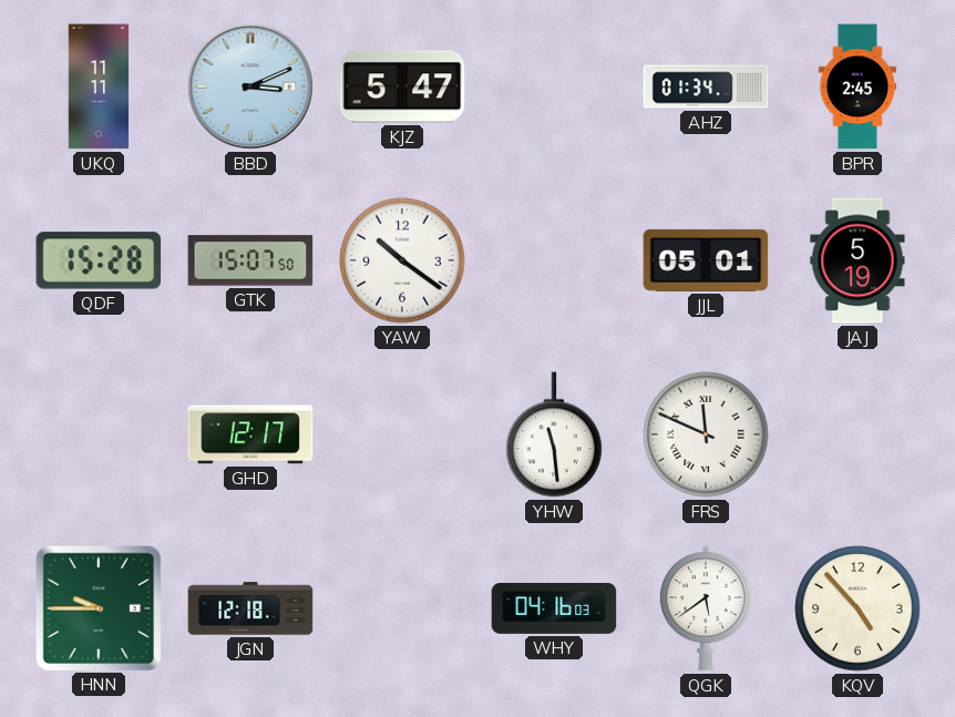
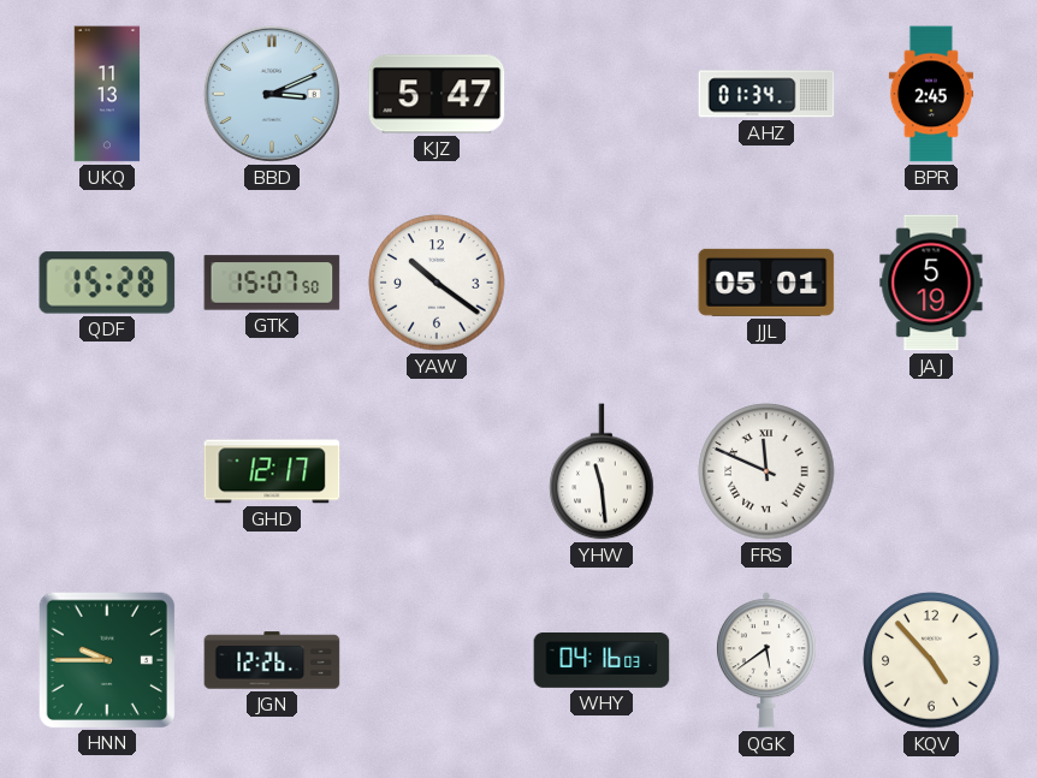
UKQ: 11:11 -> 11:13 (107, 94)
JGN: 12:18 -> 12:26 (272, 660)
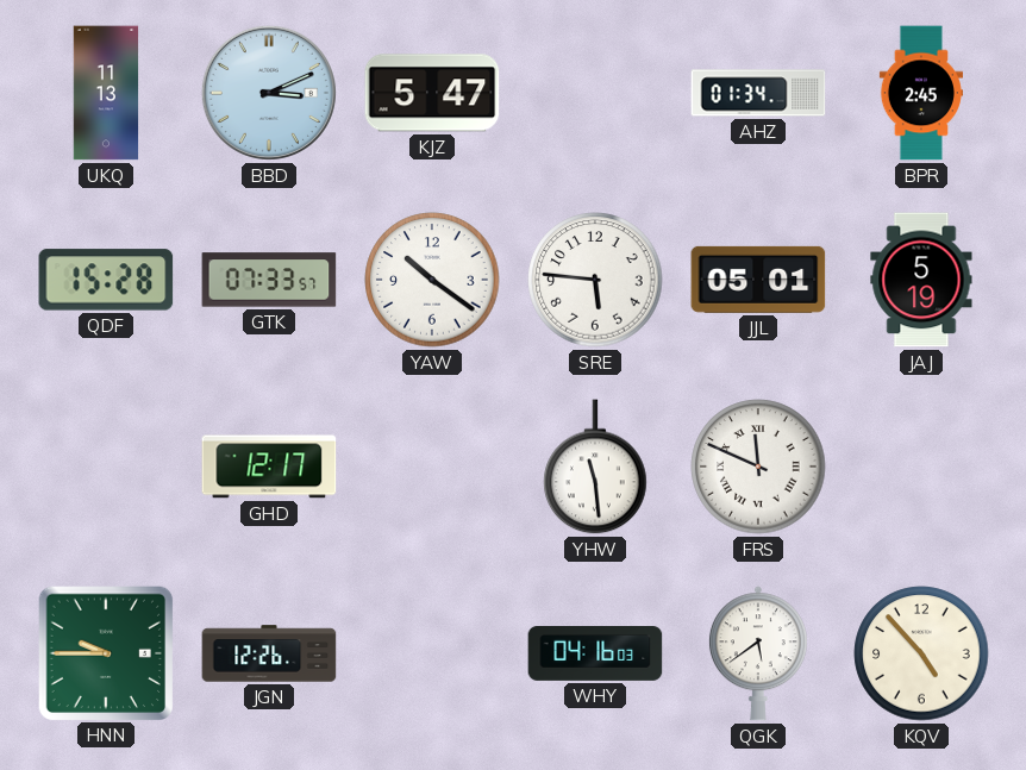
GTK: 15:07 -> 07:33 (269, 280)
SRE: none -> 5:46 (595, 280)
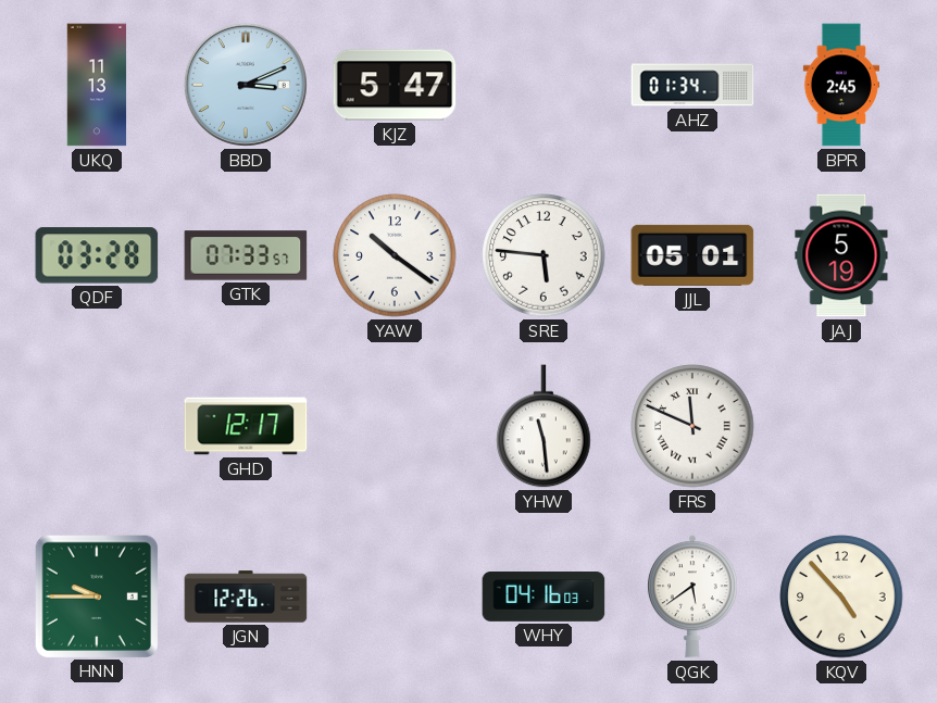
QDF: 15:28 -> 03:28 (97, 255)
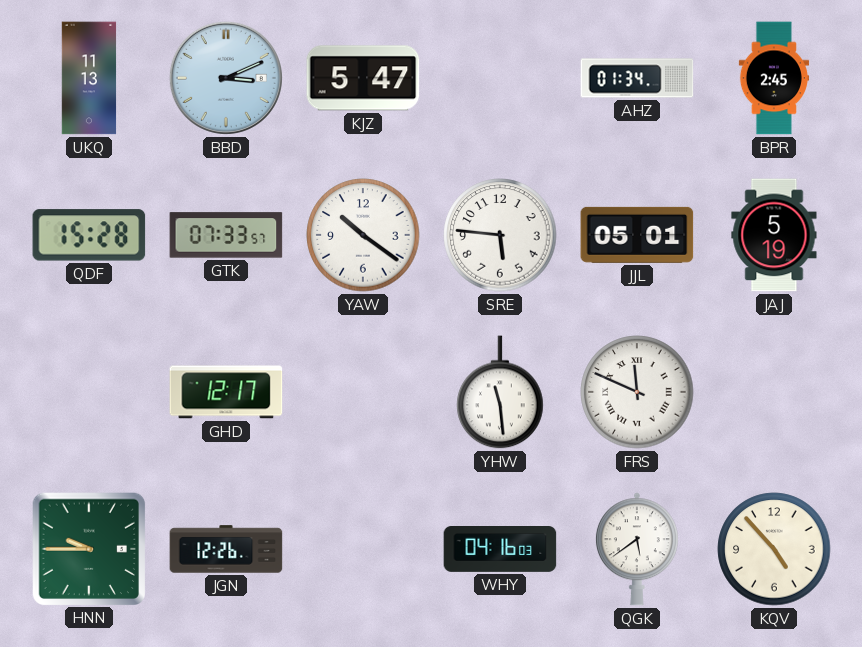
QDF: 03:28 -> 15:28 (89, 235)
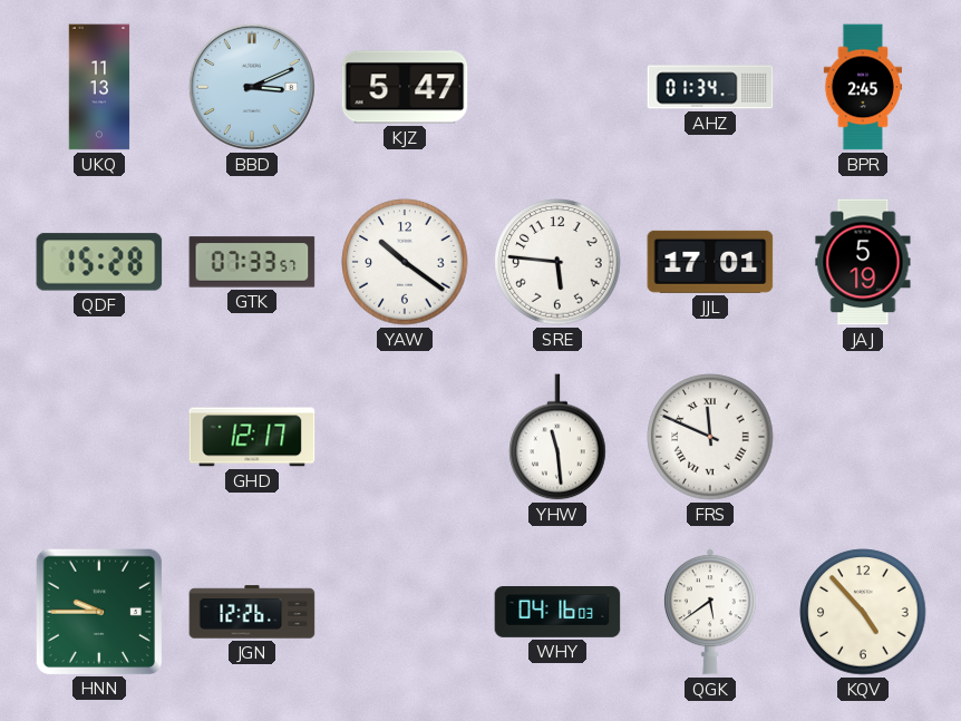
JJL: 05:01 -> 17:01 (710, 262)
